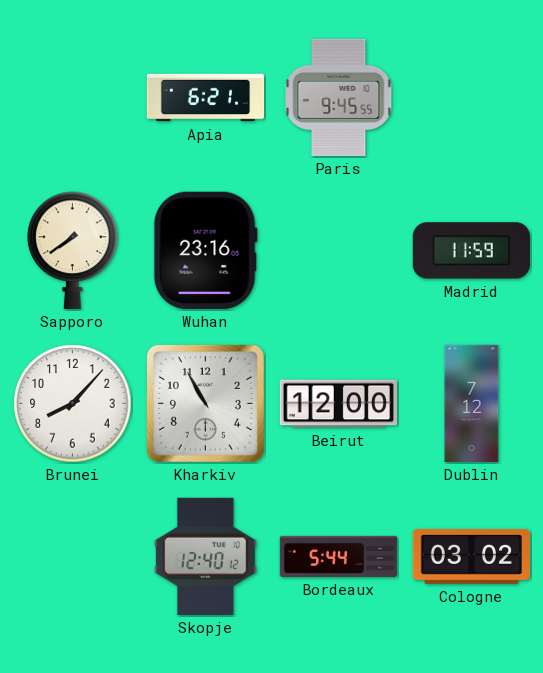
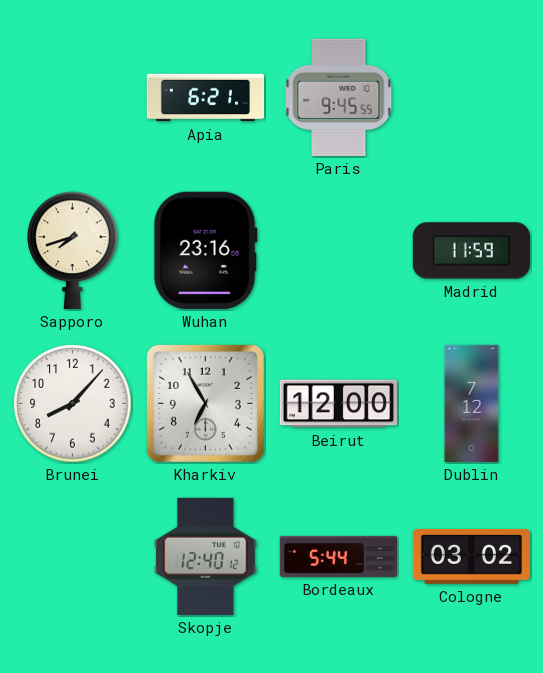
Sapporo: 7:39 -> 7:42 (73, 250)
Kharkiv: 10:55 -> 6:55 (205, 403)
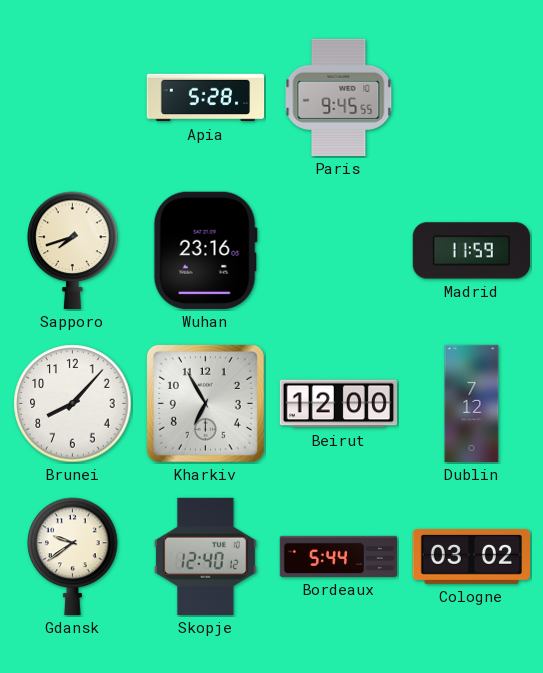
Apia: 6:21 -> 5:28 (206, 98)
Gdansk: none -> 9:39 (73, 556)
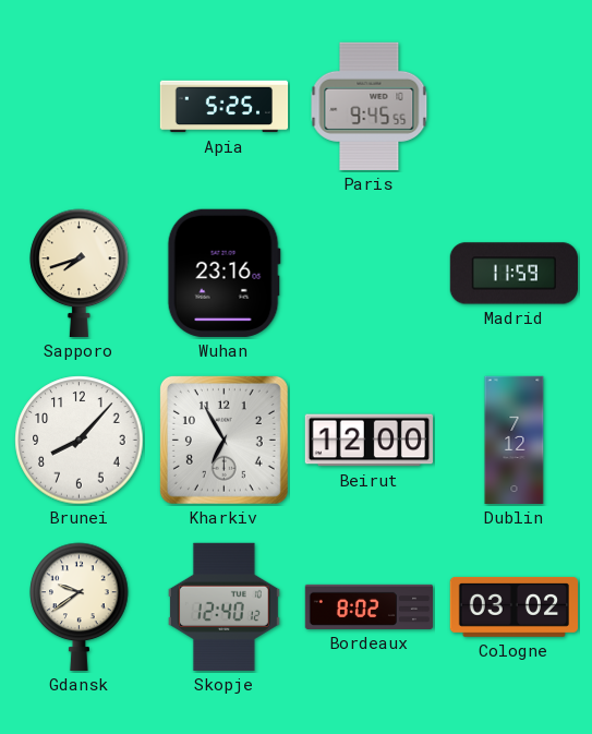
Apia: 5:28 -> 5:25 (225, 107)
Bordeaux: 5:44 -> 8:02 (370, 606)
